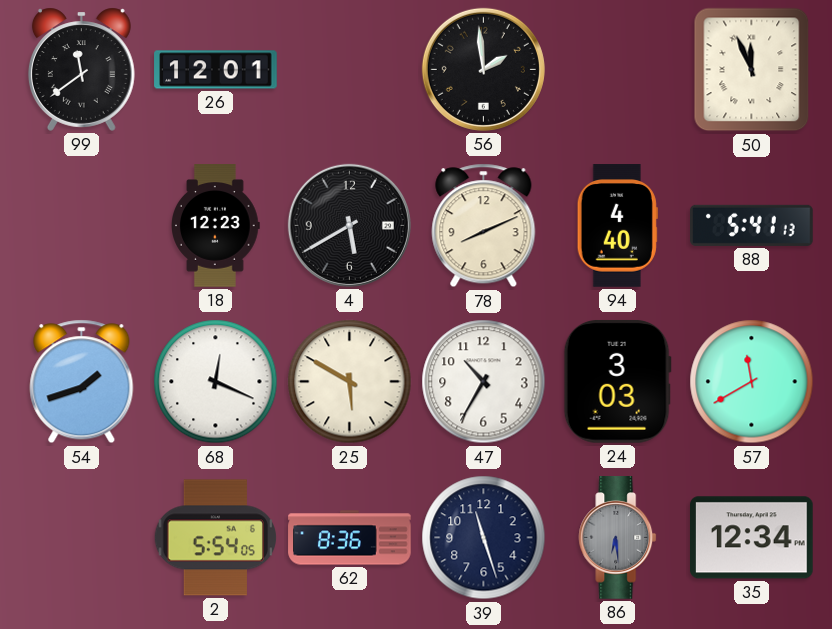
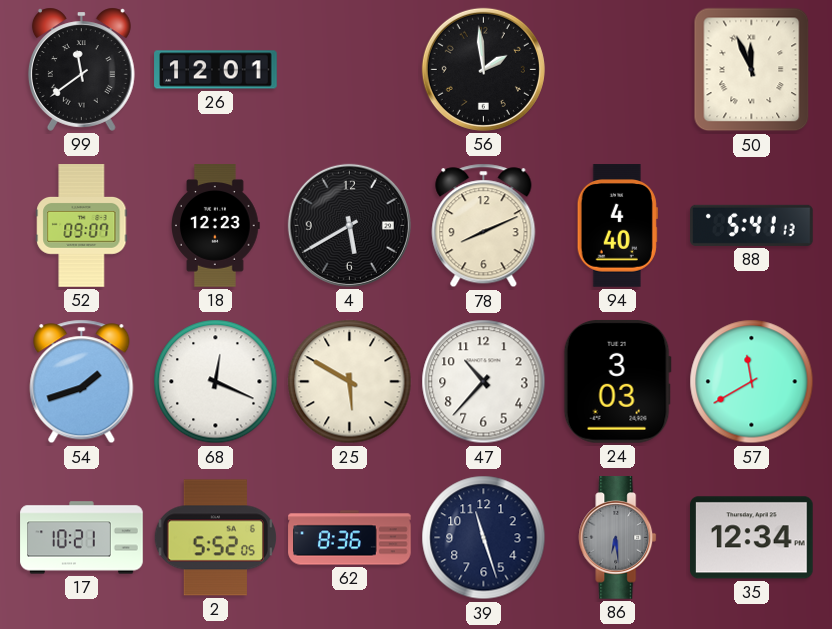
52: none -> 09:07 (82, 226)
47: 10:35 -> 10:37 (484, 382)
17: none -> 10:21 (82, 538)
2: 5:54 -> 5:52 (216, 538)
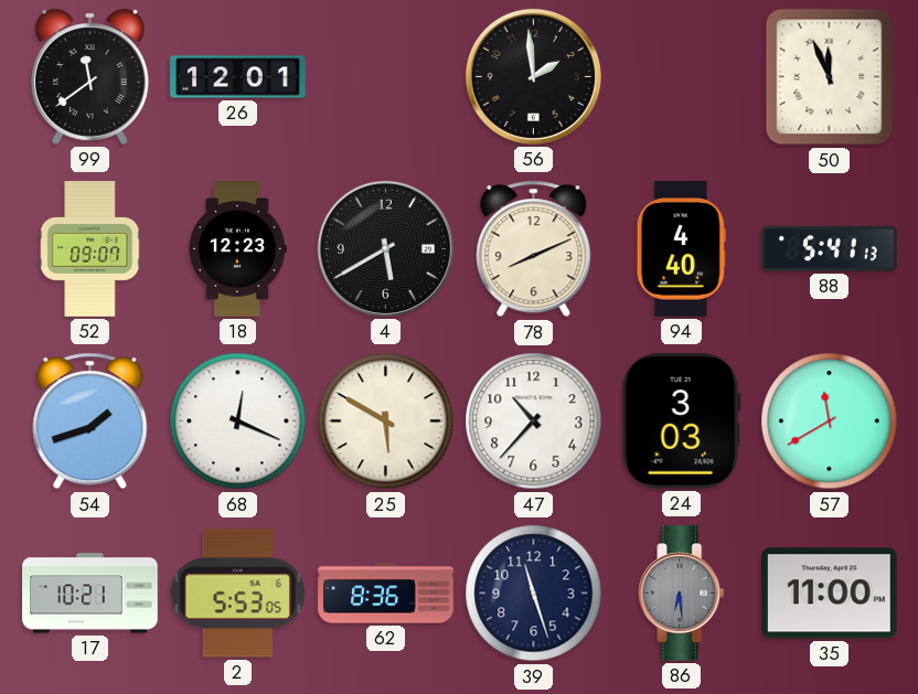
2: 5:52 -> 5:53 (238, 594)
35: 12:34 -> 11:00 (830, 594)
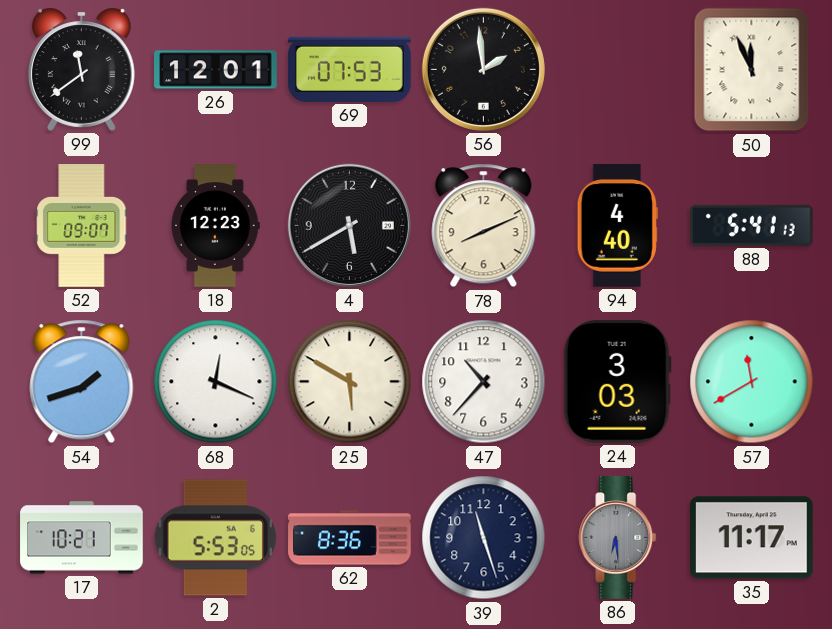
69: none -> 07:53 (350, 69)
35: 11:00 -> 11:17 (752, 538)
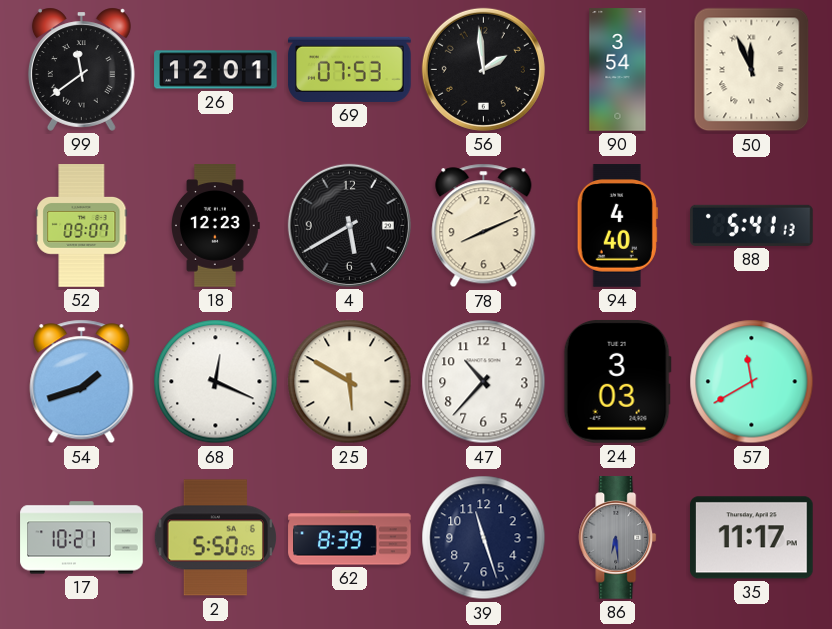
90: none -> 3:54 (618, 70)
2: 5:53 -> 5:50 (216, 538)
62: 8:36 -> 8:39 (350, 538)
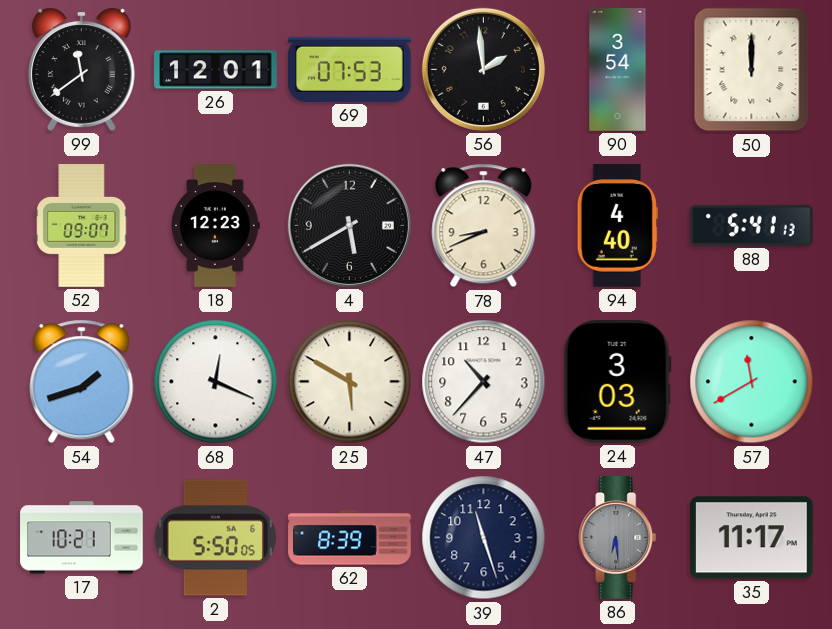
50: 11:56 -> 12:00 (752, 70)
78: 8:11 -> 8:41 (484, 226)
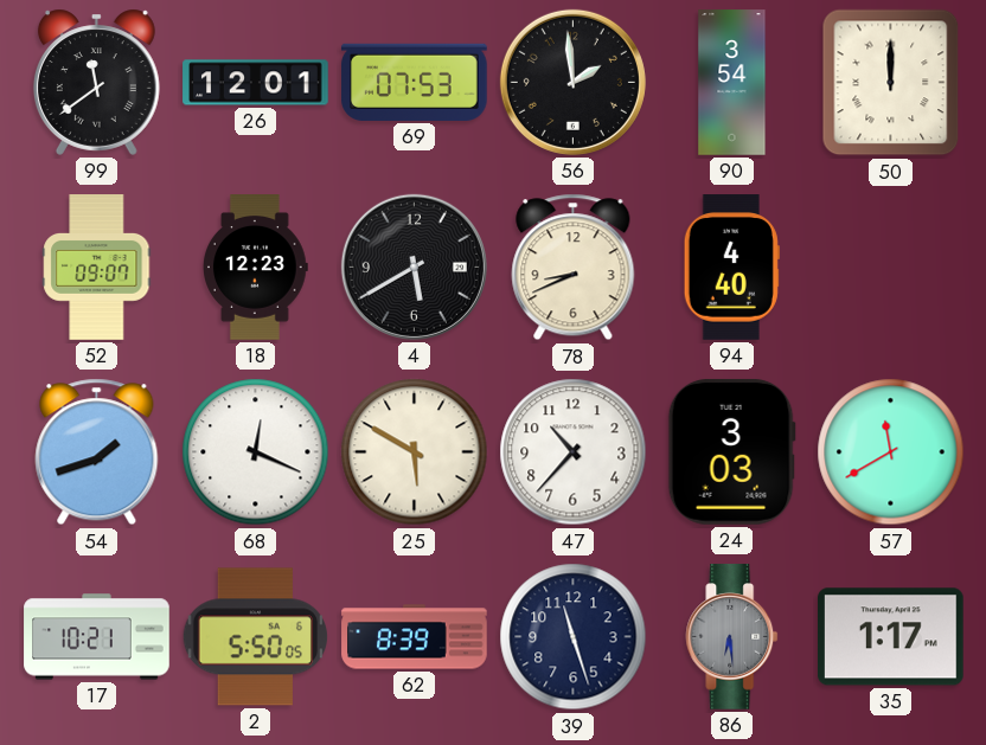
88: 5:41 -> none (752, 225)
35: 11:17 -> 1:17 (891, 637)
